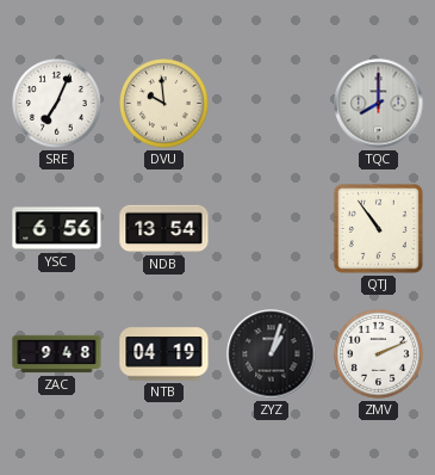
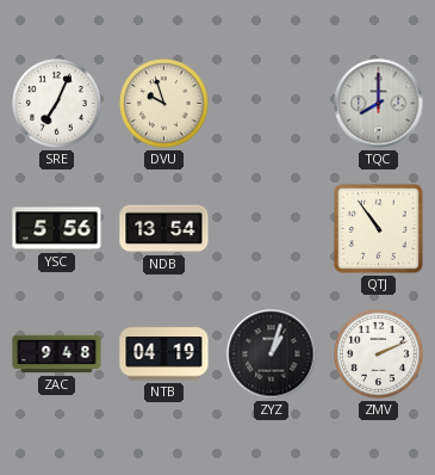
DVU: 9:59 -> 9:57 (164, 104)
YSC: 6:56 -> 5:56 (57, 229)
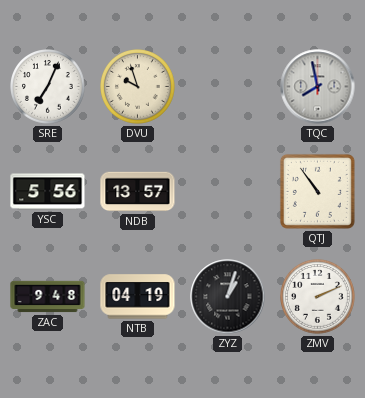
TQC: 8:00 -> 7:58 (318, 87)
NDB: 13:54 -> 13:57 (138, 192)
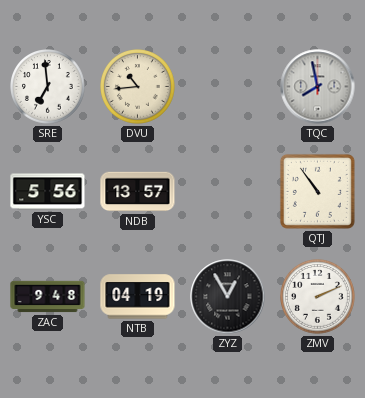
SRE: 7:04 -> 6:59 (48, 87)
DVU: 9:57 -> 10:44 (138, 87)
ZYZ: 1:03 -> 12:55 (228, 297)
